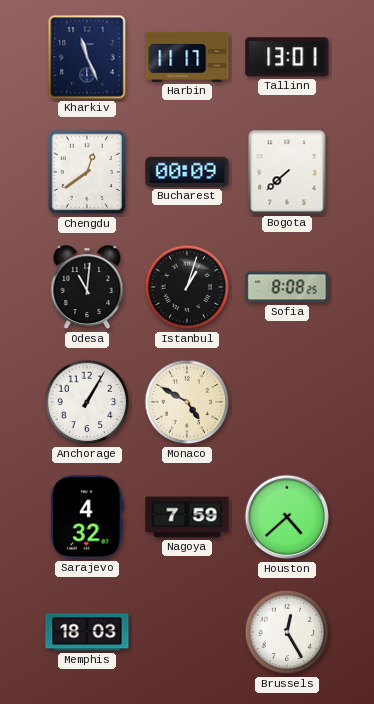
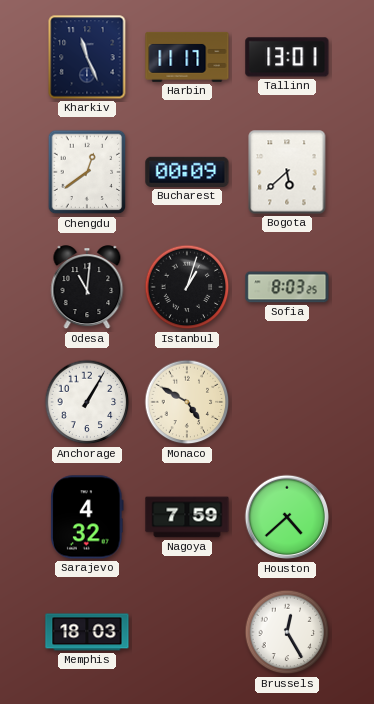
Bogota: 7:38 -> 5:38 (287, 172)
Sofia: 8:08 -> 8:03 (287, 287)
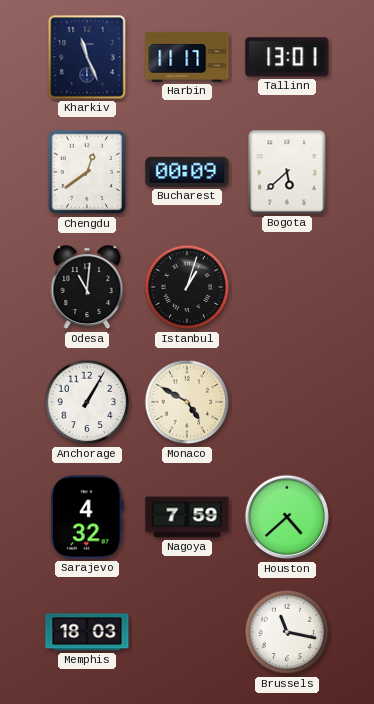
Sofia: 8:03 -> none (287, 287)
Brussels: 12:25 -> 11:17 (287, 632)
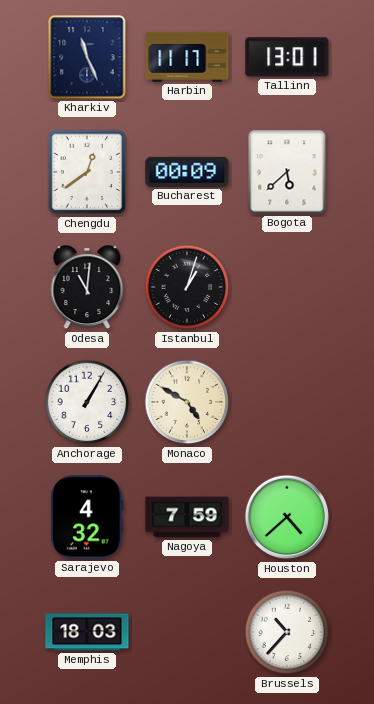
Brussels: 11:17 -> 10:37 (287, 632)
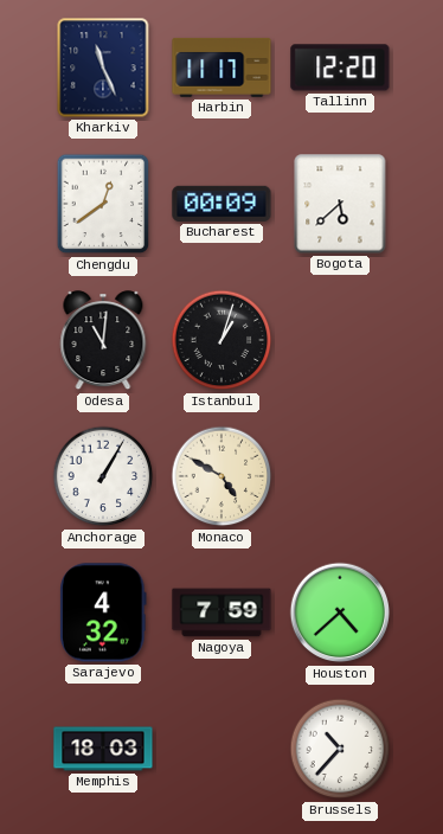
Tallinn: 13:01 -> 12:20 (340, 68)
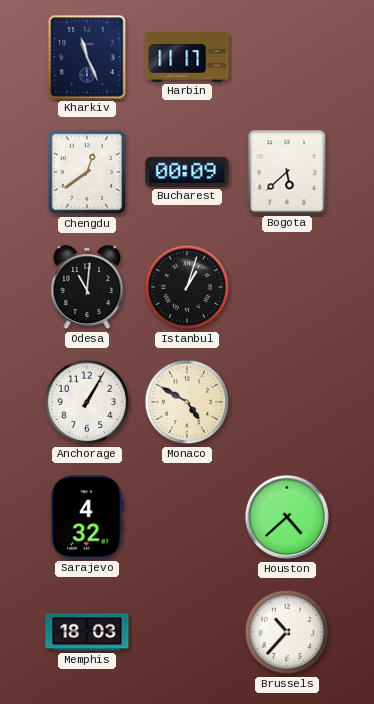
Tallinn: 12:20 -> none (340, 68)
Nagoya: 7:59 -> none (221, 612)
